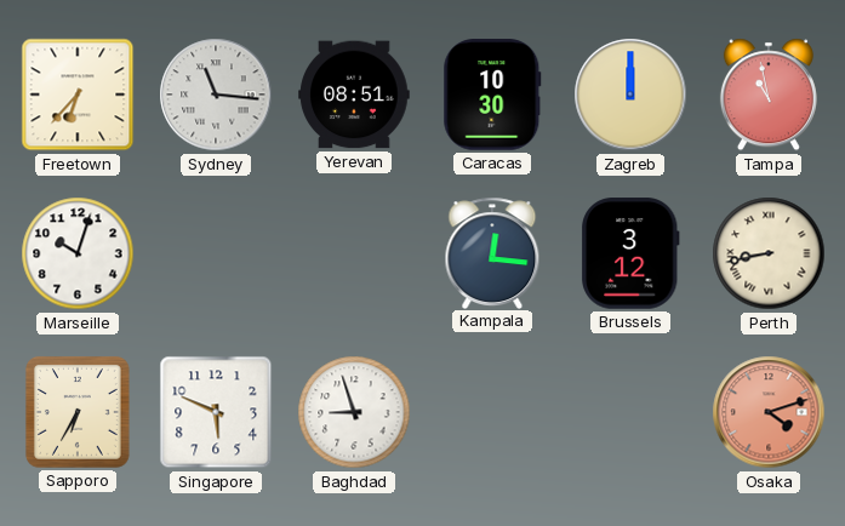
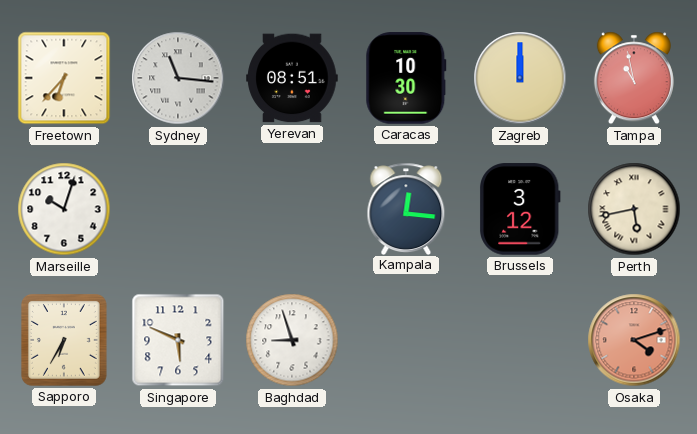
Perth: 8:43 -> 5:43 (634, 209)
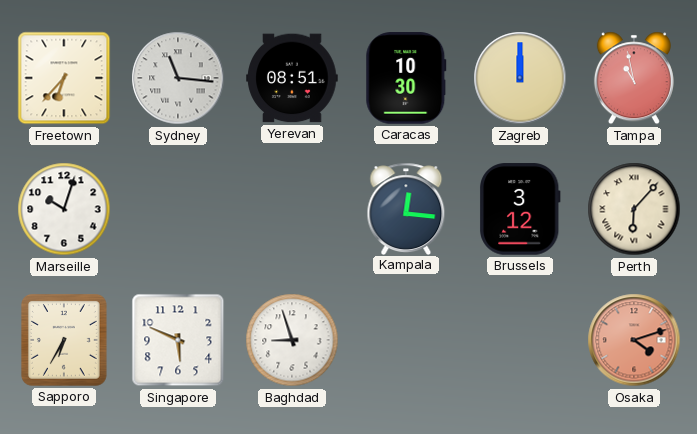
Perth: 5:43 -> 6:07 (634, 209)
